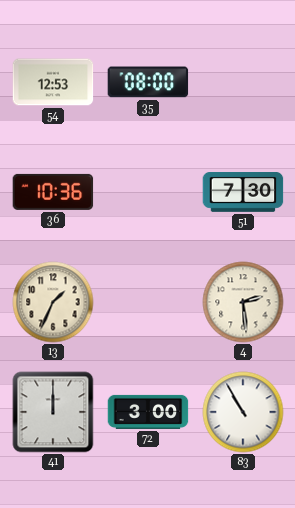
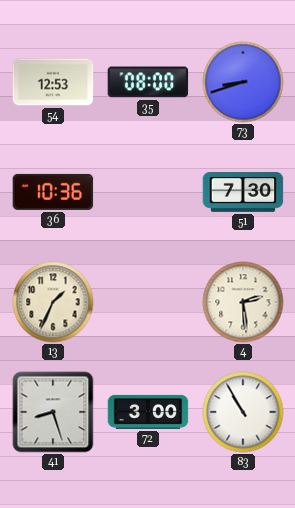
73: none -> 8:42 (243, 82)
41: 12:00 -> 8:27 (53, 412)
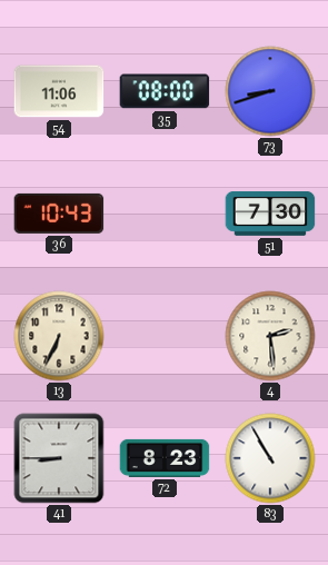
54: 12:53 -> 11:06 (59, 91)
36: 10:36 -> 10:43 (59, 214)
13: 1:34 -> 6:34 (59, 336)
41: 8:27 -> 8:45 (59, 458)
72: 3:00 -> 8:23 (165, 458)
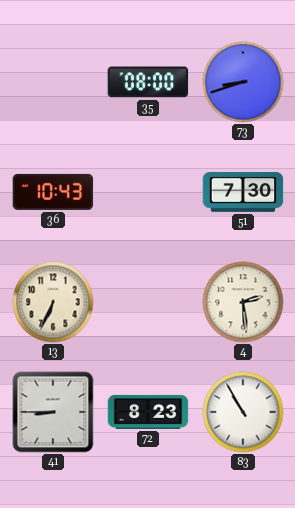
54: 11:06 -> none (59, 91)
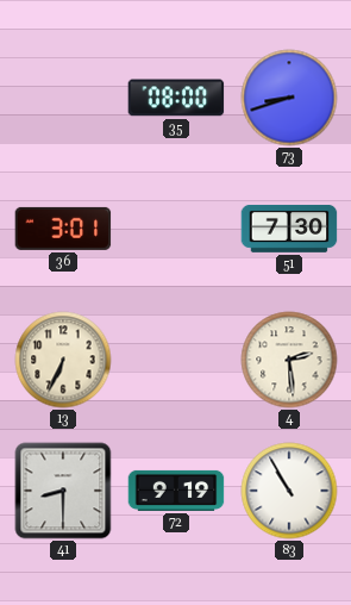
36: 10:43 -> 3:01 (63, 229)
41: 8:45 -> 8:30 (63, 491)
72: 8:23 -> 9:19 (176, 491)
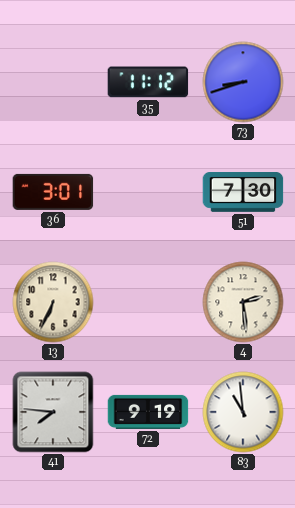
35: 08:00 -> 11:12 (148, 82)
41: 8:30 -> 7:46 (53, 412)
83: 10:55 -> 10:59 (243, 412)
